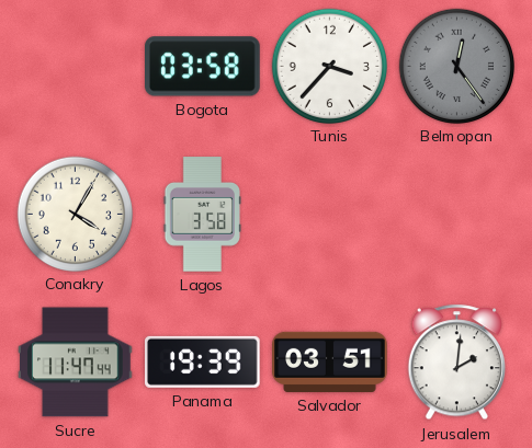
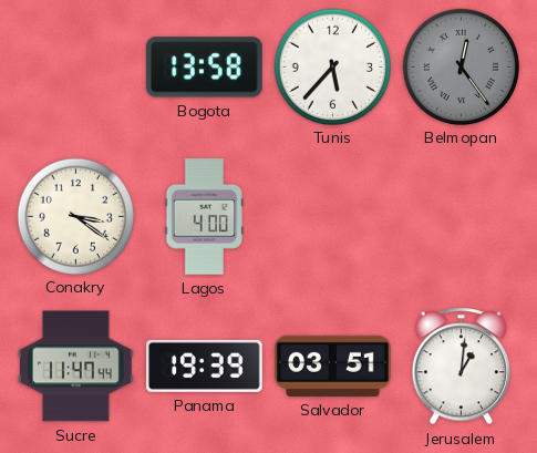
Bogota: 03:58 -> 13:58 (205, 68)
Tunis: 3:37 -> 5:37 (332, 66)
Conakry: 4:05 -> 3:21 (75, 216)
Lagos: 3:58 -> 4:00 (204, 217)
Jerusalem: 2:01 -> 1:01 (461, 367)
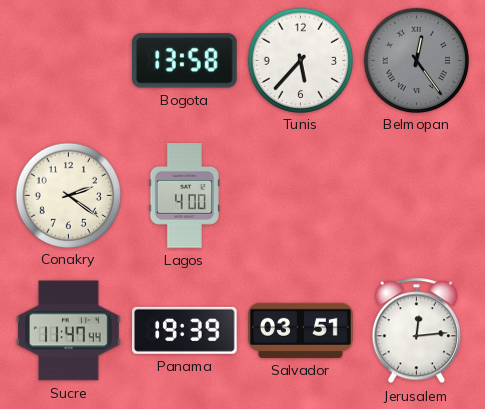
Conakry: 3:21 -> 2:21 (68, 195)
Jerusalem: 1:01 -> 12:14 (416, 331)
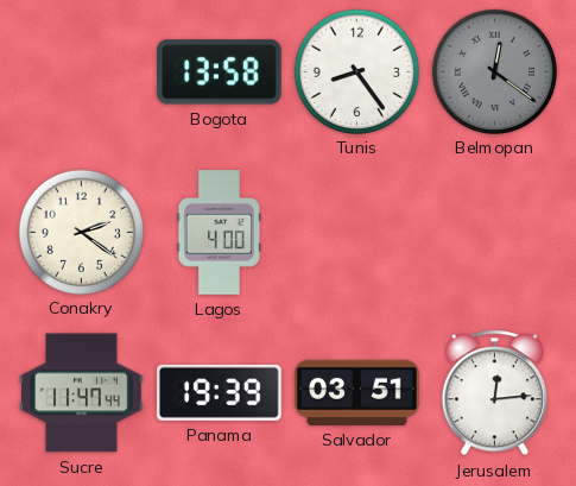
Tunis: 5:37 -> 8:24 (356, 71)
Belmopan: 12:24 -> 12:21 (494, 71)
